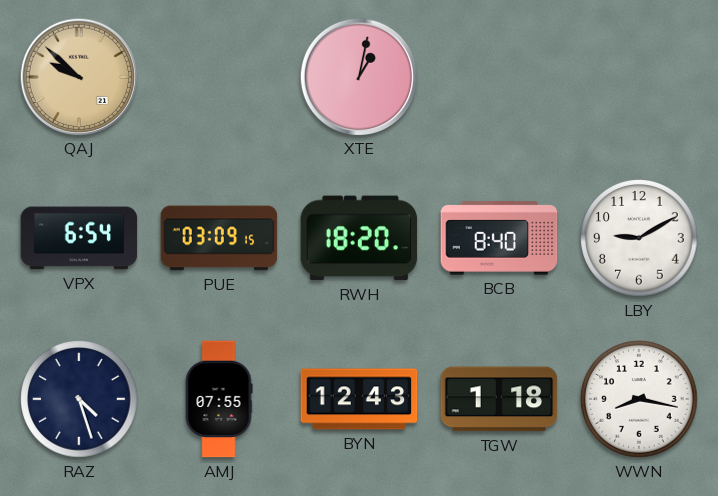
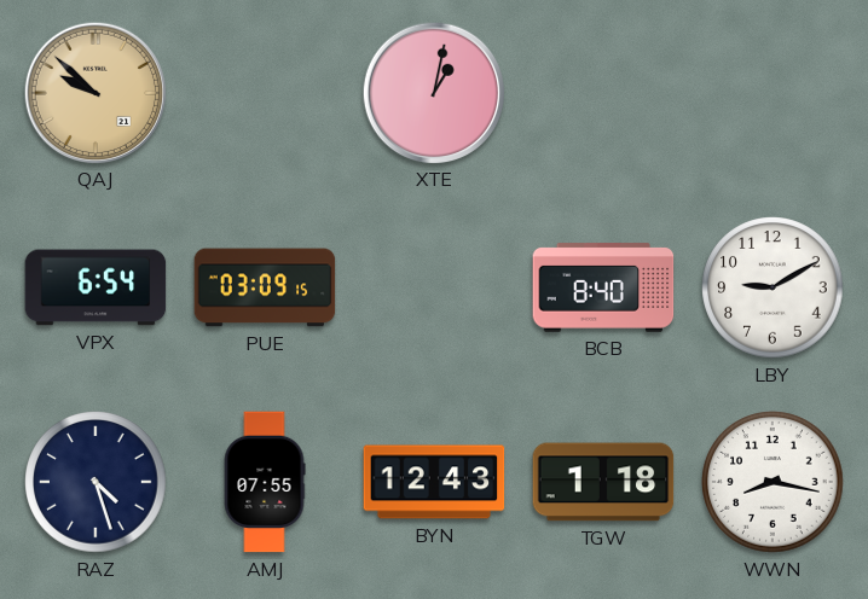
RWH: 18:20 -> none (359, 238)
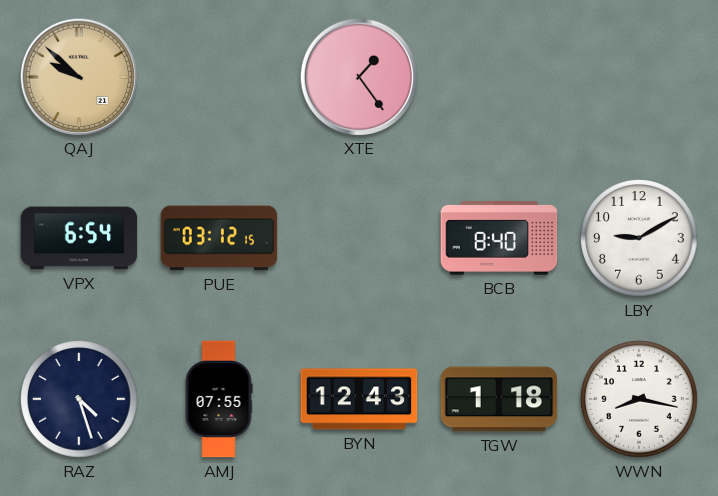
XTE: 1:02 -> 1:24 (358, 76)
PUE: 03:09 -> 03:12 (219, 238)
